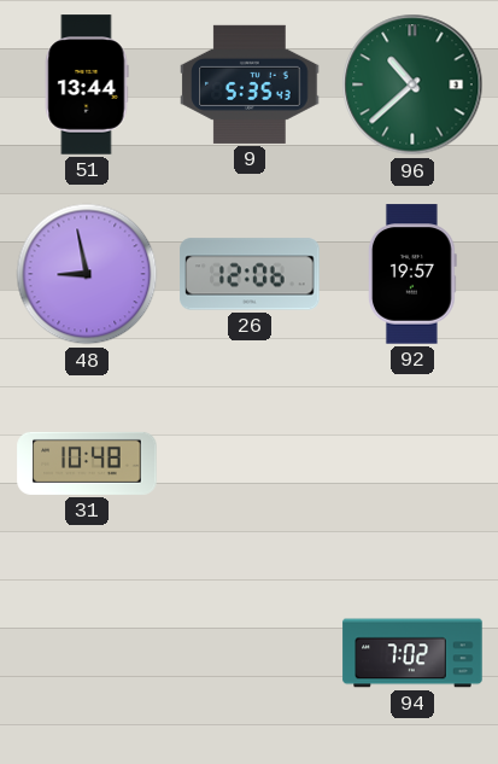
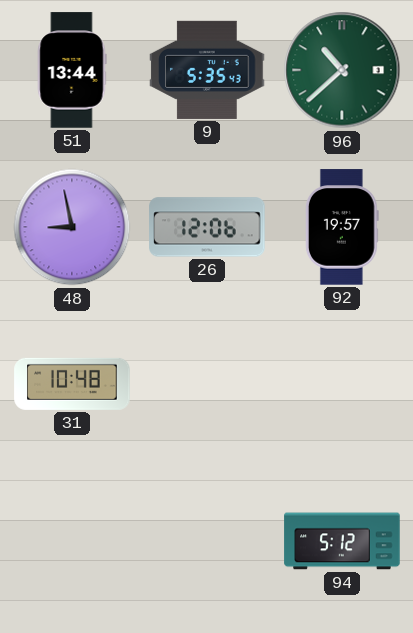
94: 7:02 -> 5:12 (342, 541)
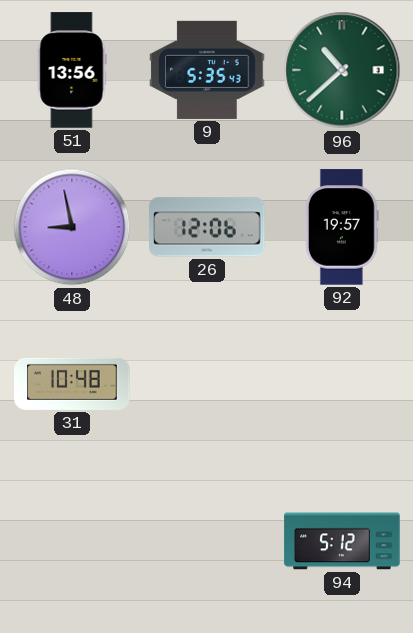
51: 13:44 -> 13:56 (72, 70)
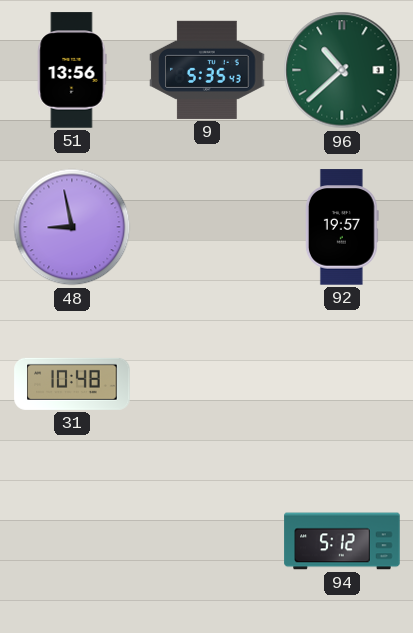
26: 12:06 -> none (207, 227)
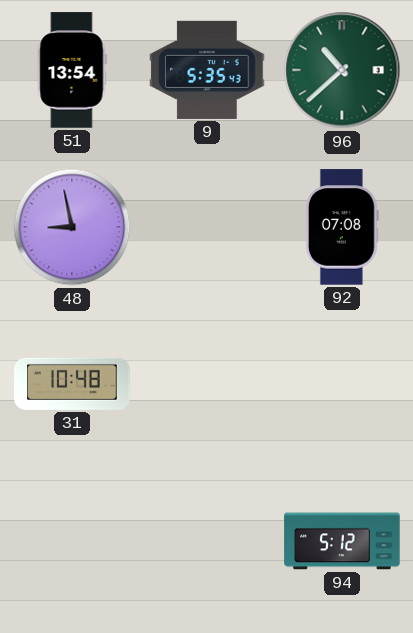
51: 13:56 -> 13:54 (72, 70)
92: 19:57 -> 07:08 (342, 227)
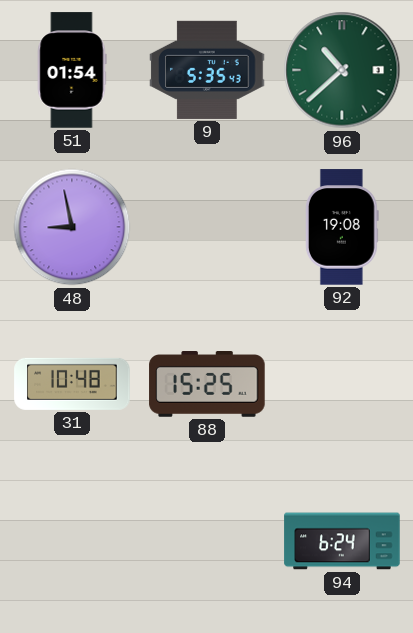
51: 13:54 -> 01:54 (72, 70)
92: 07:08 -> 19:08 (342, 227)
88: none -> 15:25 (207, 385)
94: 5:12 -> 6:24 (342, 541)
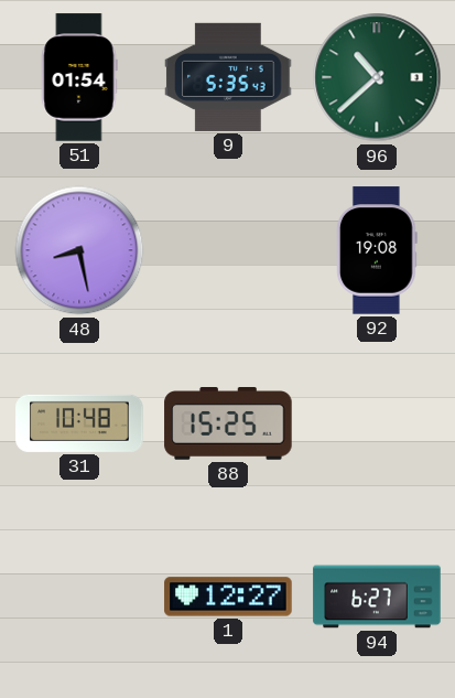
48: 8:58 -> 8:28 (79, 250)
1: none -> 12:27 (228, 597)
94: 6:24 -> 6:27 (377, 597)
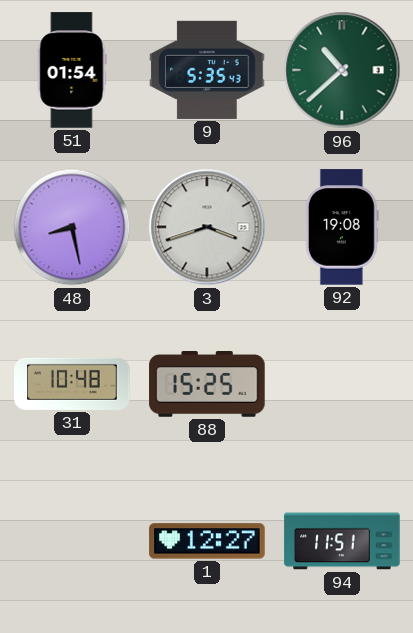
3: none -> 3:42 (207, 227)
94: 6:27 -> 11:51 (342, 541)
